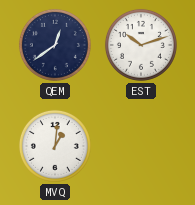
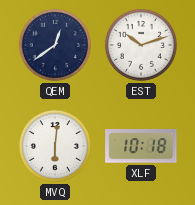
MVQ: 1:01 -> 6:01 (55, 146)
XLF: none -> 10:18 (141, 146)
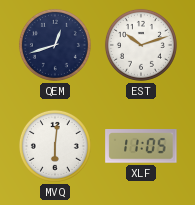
QEM: 12:39 -> 12:42 (55, 45)
XLF: 10:18 -> 11:05 (141, 146)
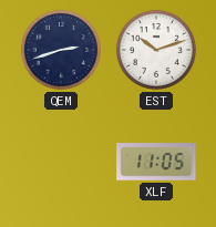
QEM: 12:42 -> 2:42 (61, 50)
MVQ: 6:01 -> none (55, 146)
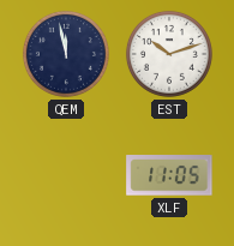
QEM: 2:42 -> 11:58 (66, 54)
